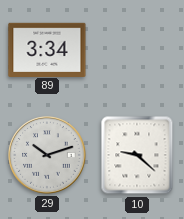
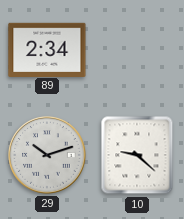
89: 3:34 -> 2:34 (47, 49)
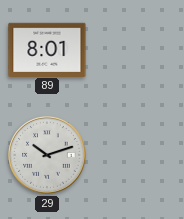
89: 2:34 -> 8:01 (47, 49)
10: 9:22 -> none (137, 155)
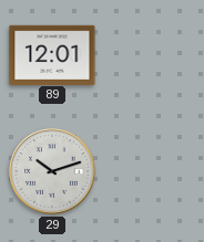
89: 8:01 -> 12:01 (52, 54)
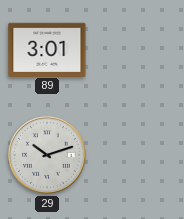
89: 12:01 -> 3:01 (47, 49)
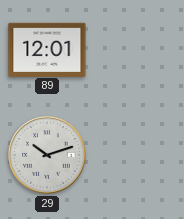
89: 3:01 -> 12:01 (47, 49)
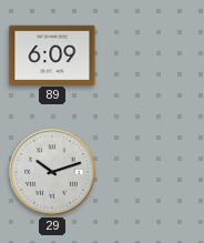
89: 12:01 -> 6:09 (52, 54)
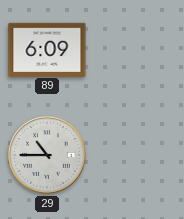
29: 10:12 -> 10:45 (47, 155)
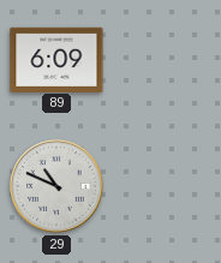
29: 10:45 -> 10:49 (56, 186)
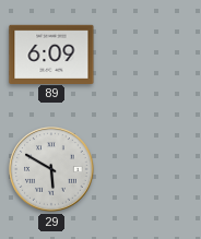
29: 10:49 -> 5:50 (51, 169)
